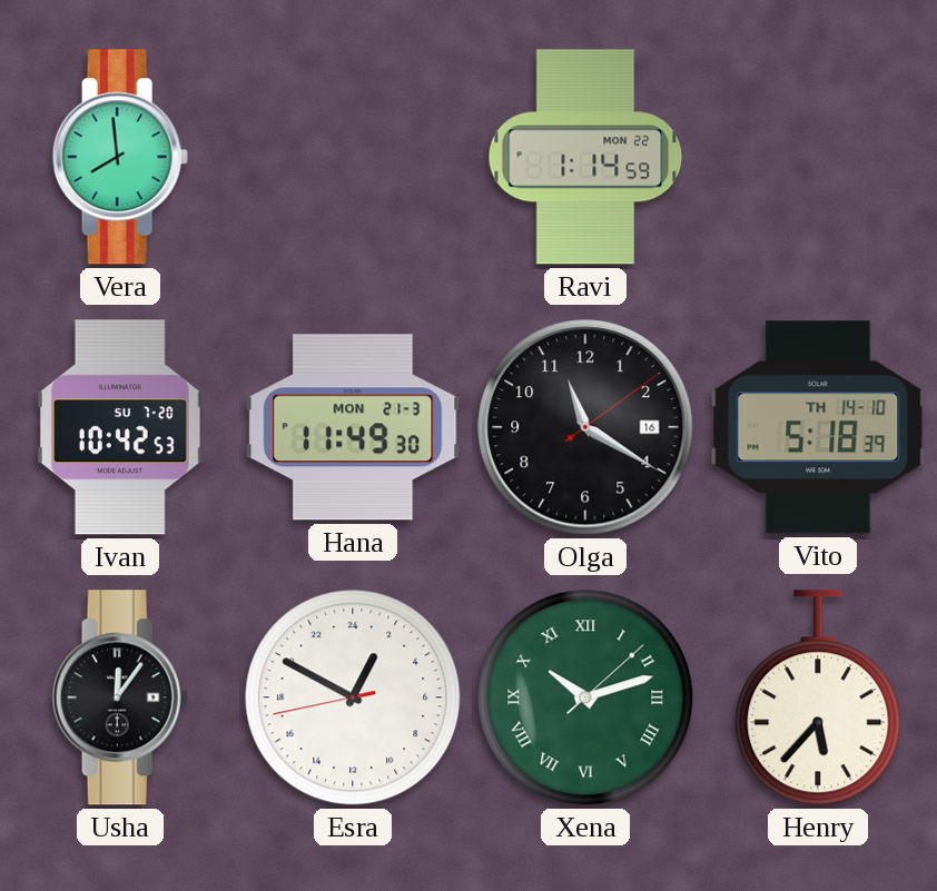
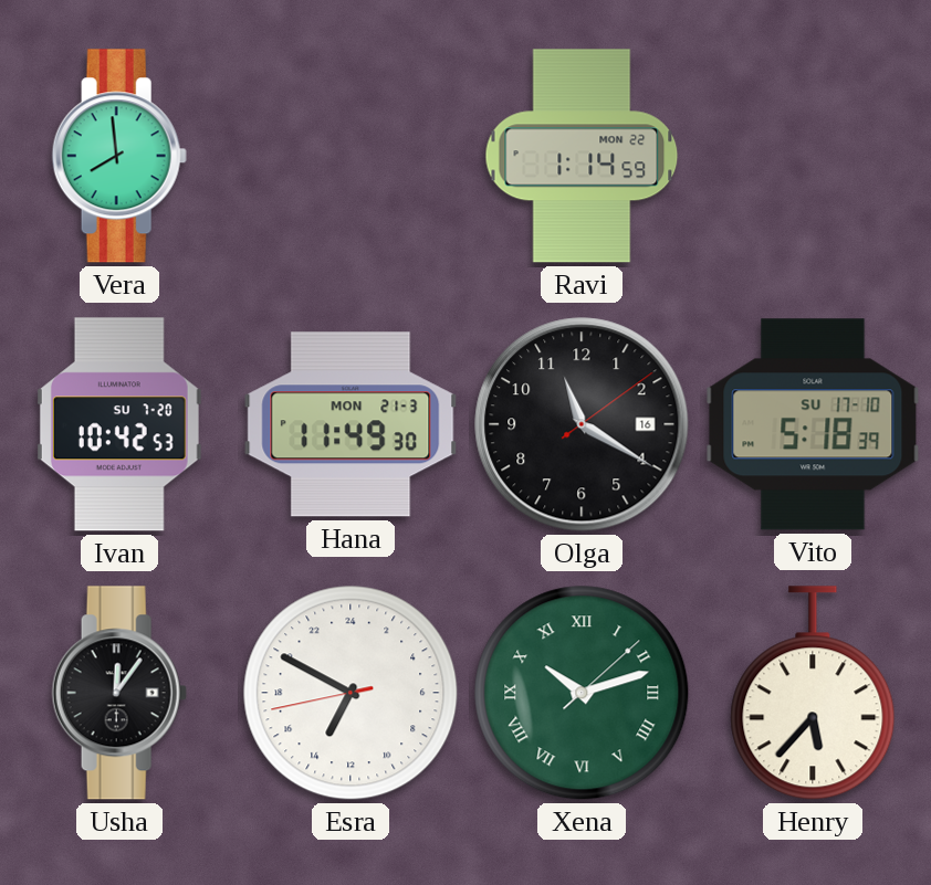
Vito date: TH 14-10 -> SU 17-10 (813, 424)
Esra: 1:49 -> 13:49 (351, 693)
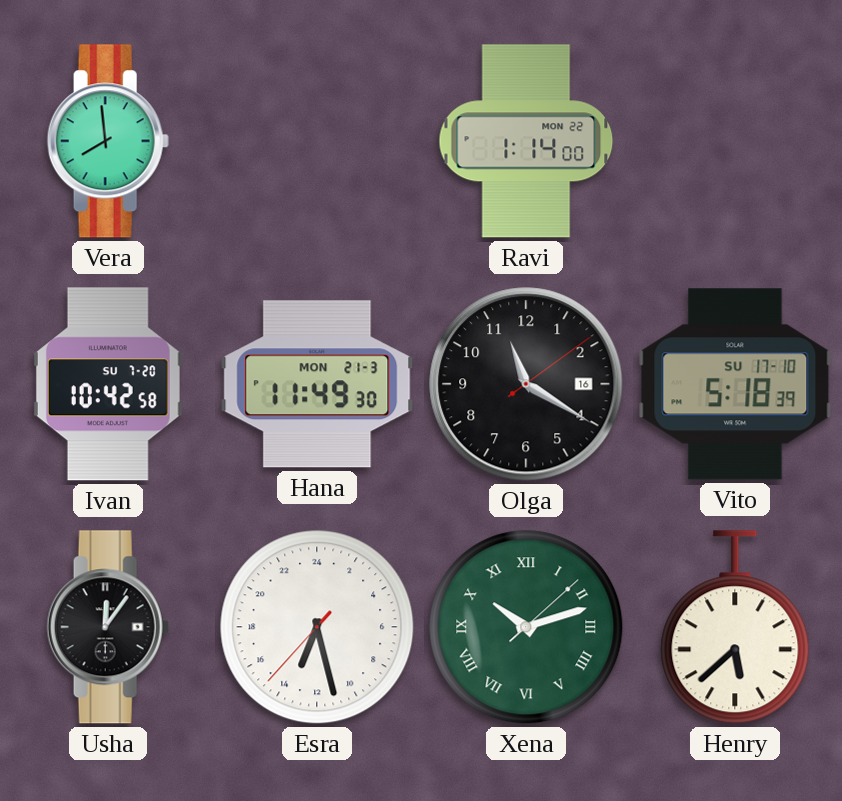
Ravi: 1:14:59 -> 1:14:00 (526, 141)
Ivan: 10:42:53 -> 10:42:58 (108, 384)
Esra: 13:49 -> 13:27 (317, 627)
Henry: 5:37 -> 5:38 (735, 627)
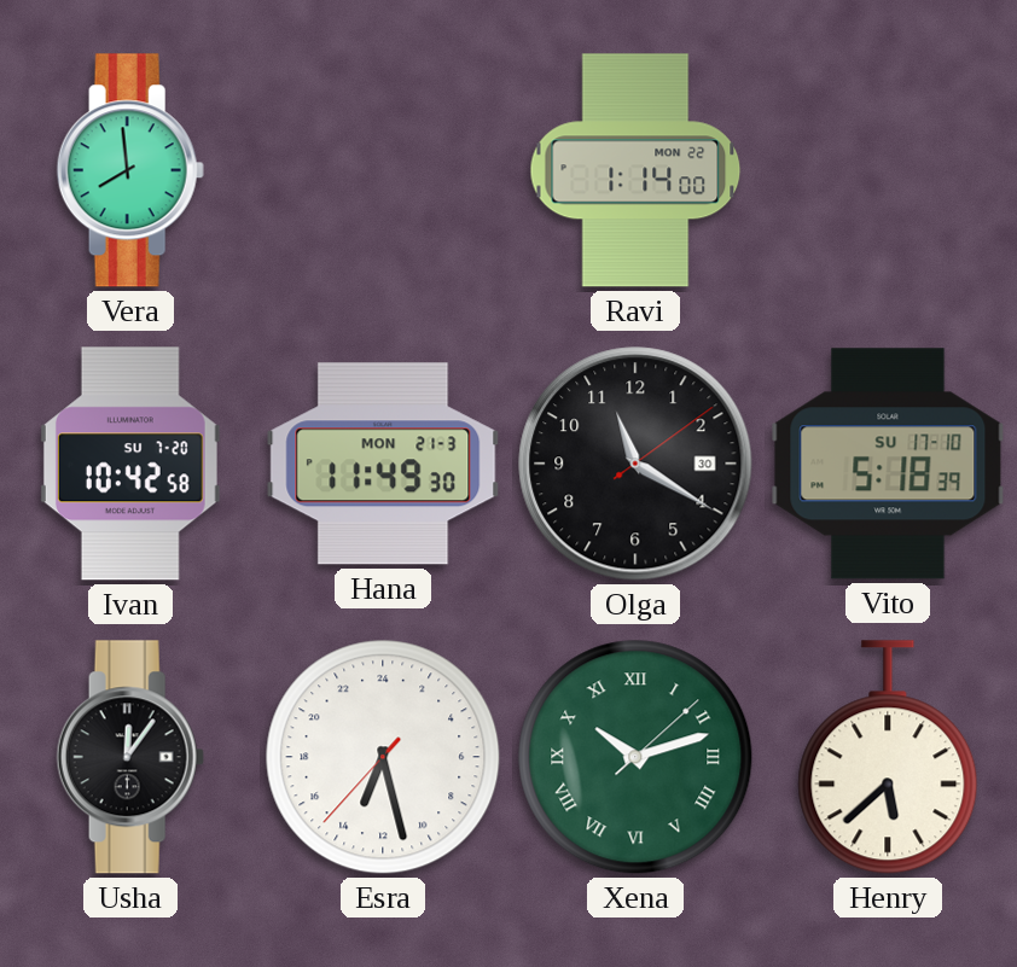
Olga date: 16 -> 30 (635, 464)
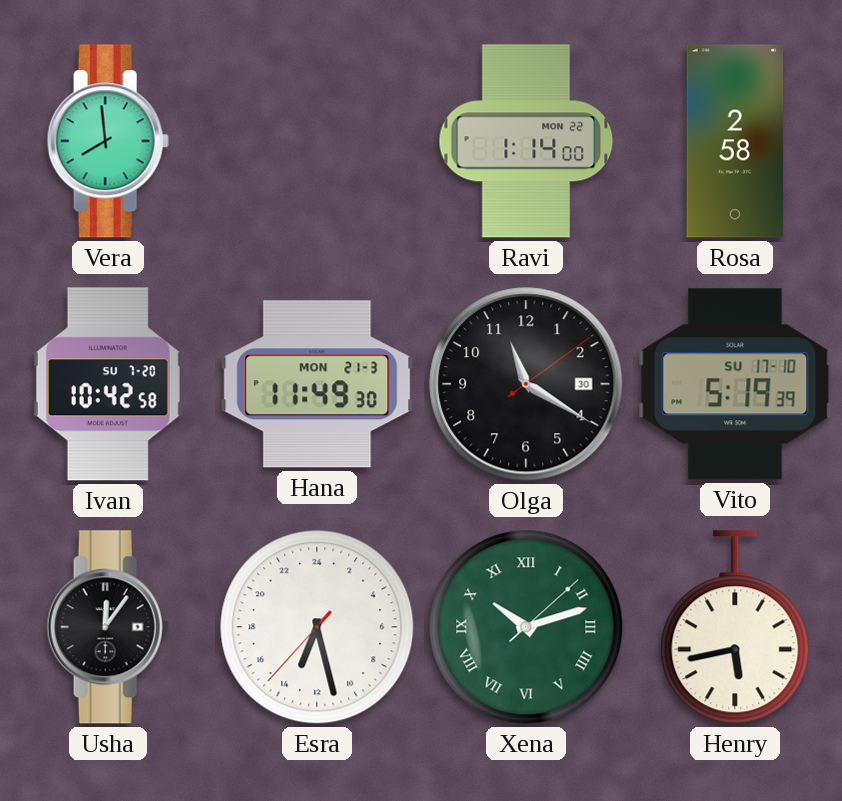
Rosa: none -> 2:58 (735, 141)
Vito: 5:18 -> 5:19 (735, 384)
Henry: 5:38 -> 5:43 (735, 627)
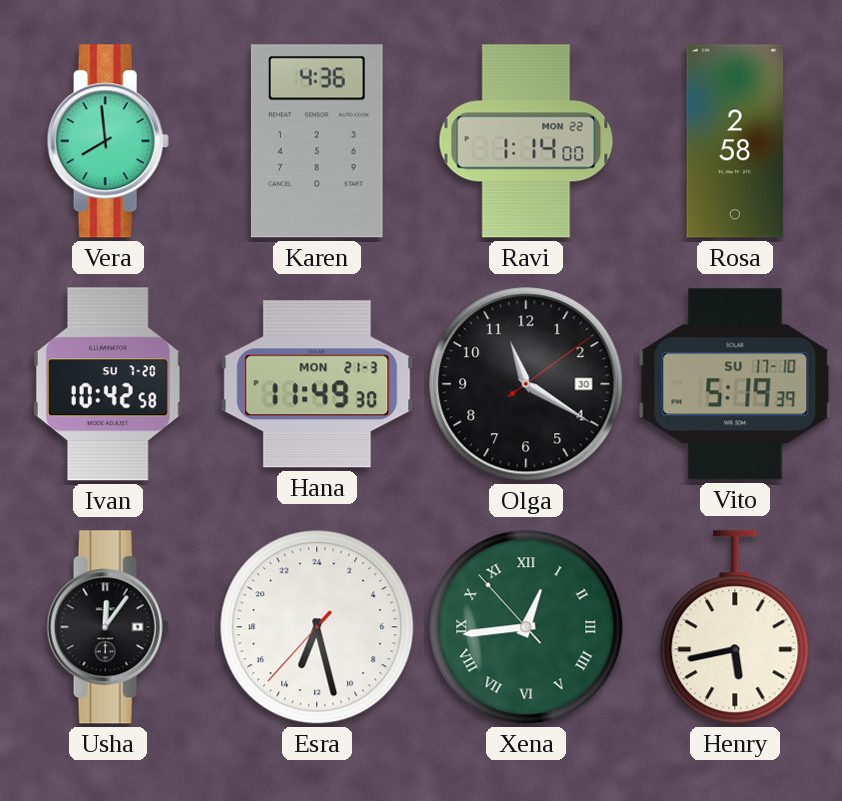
Karen: none -> 4:36 (317, 141)
Xena: 10:12 -> 12:43 (526, 627)
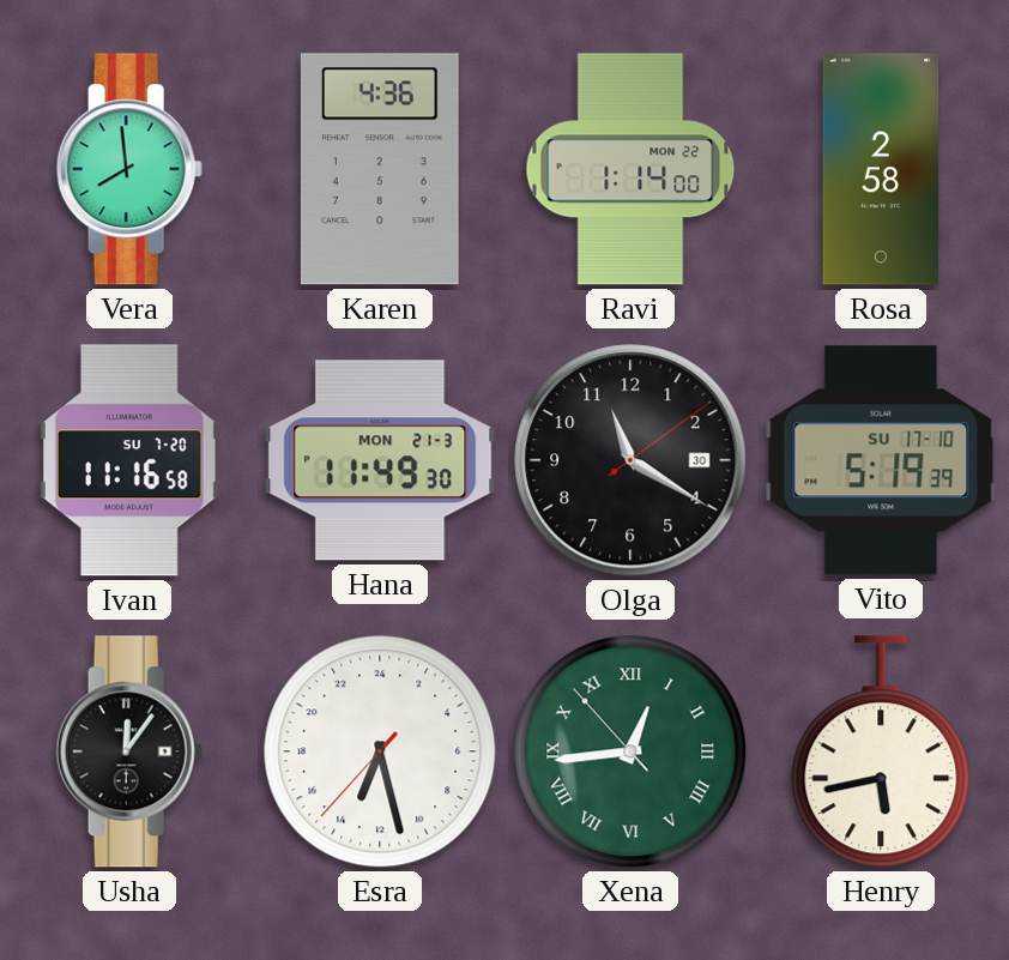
Ivan: 10:42 -> 11:16 (129, 460)
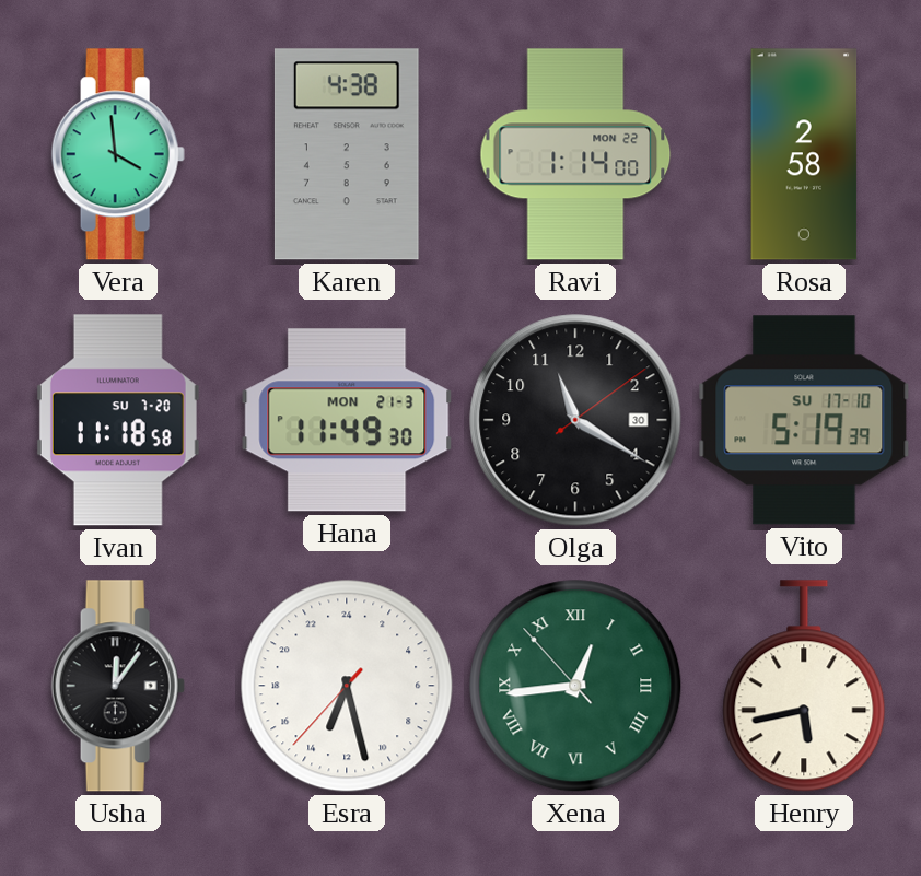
Vera: 7:59 -> 3:59 (118, 154)
Karen: 4:36 -> 4:38 (347, 154)
Ivan: 11:16 -> 11:18 (118, 420)
